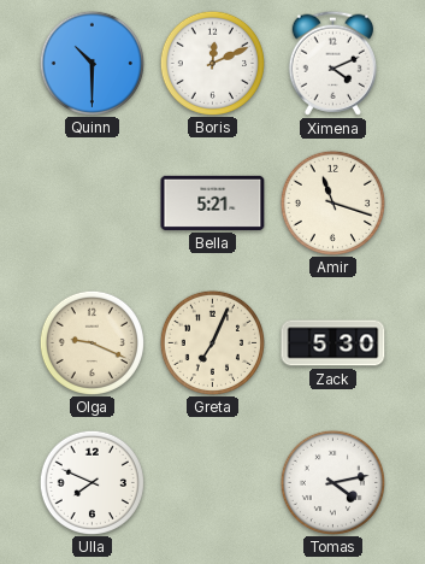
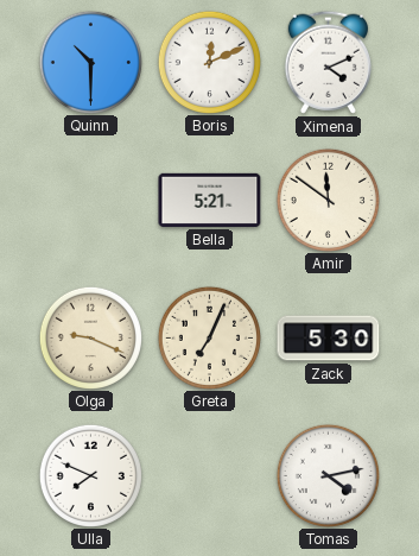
Amir: 11:18 -> 11:51 (328, 200)
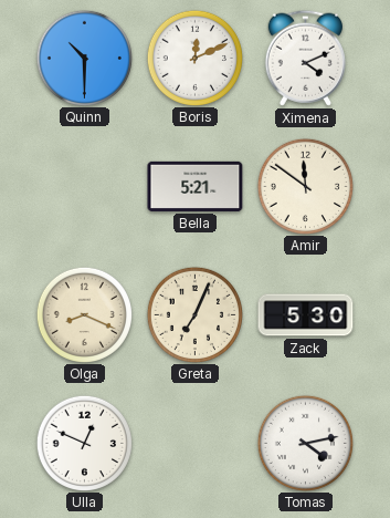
Olga: 9:19 -> 8:19 (84, 314)
Ulla: 7:49 -> 12:49 (84, 443)
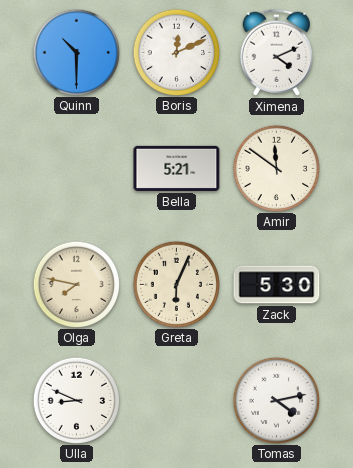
Olga: 8:19 -> 7:47 (76, 284)
Greta: 7:04 -> 6:04 (176, 284)
Ulla: 12:49 -> 8:49 (76, 400)
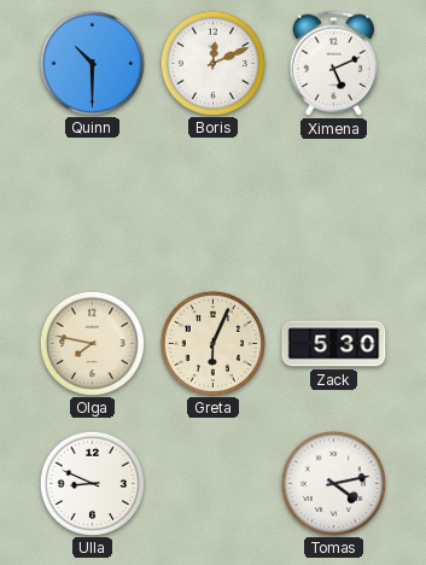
Ximena: 4:11 -> 5:11 (333, 63)
Bella: 5:21 -> none (177, 168)
Amir: 11:51 -> none (276, 168)
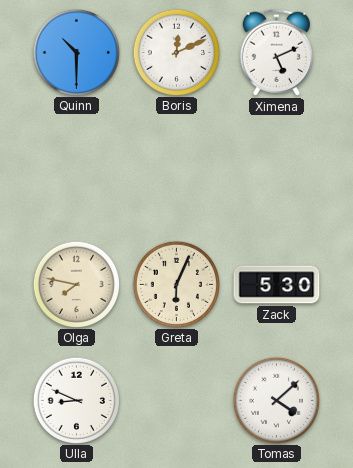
Tomas: 4:13 -> 4:08 (276, 400)
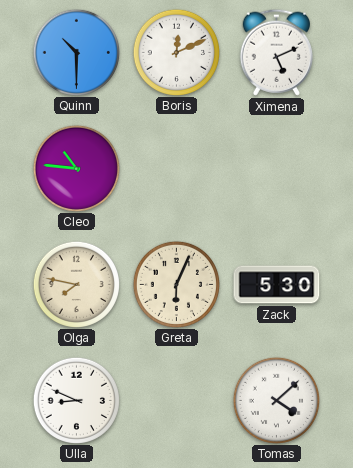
Cleo: none -> 10:46 (76, 168)
